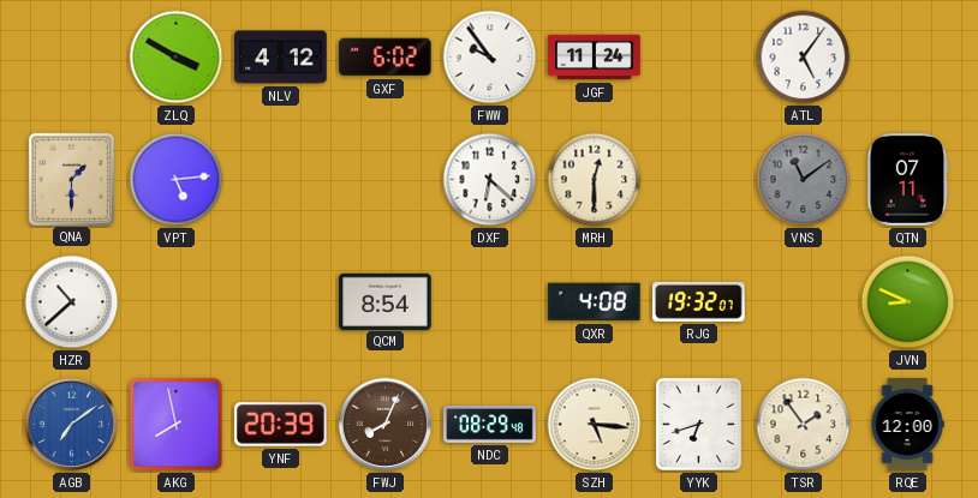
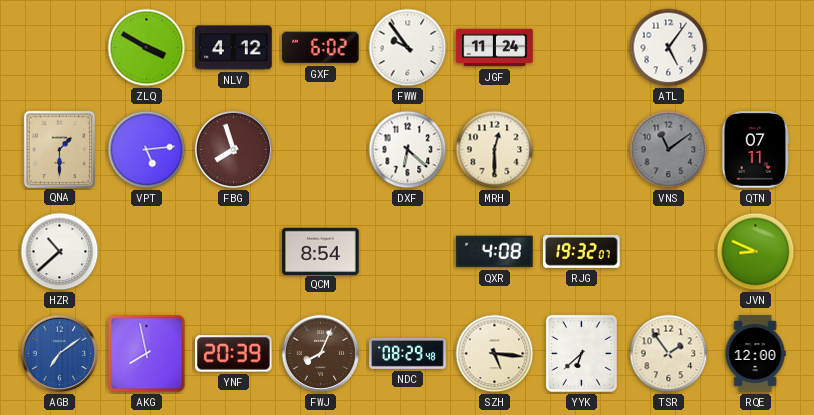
FBG: none -> 7:57 (234, 150)
YYK: 6:42 -> 6:38 (581, 353)
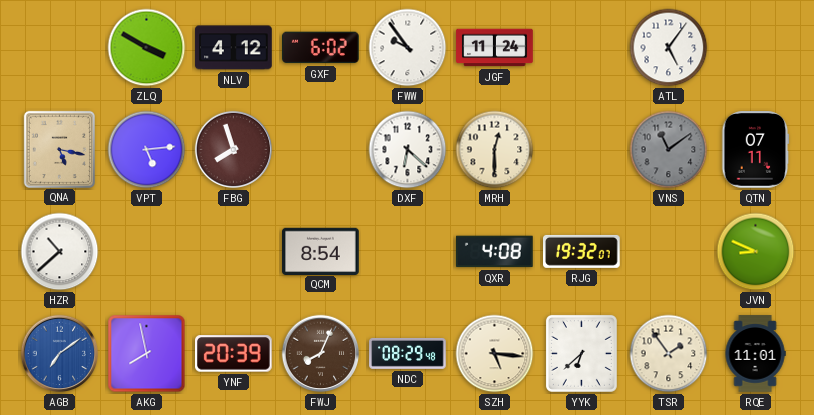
QNA: 1:30 -> 5:17 (59, 149)
RQE: 12:00 -> 11:01 (755, 354)
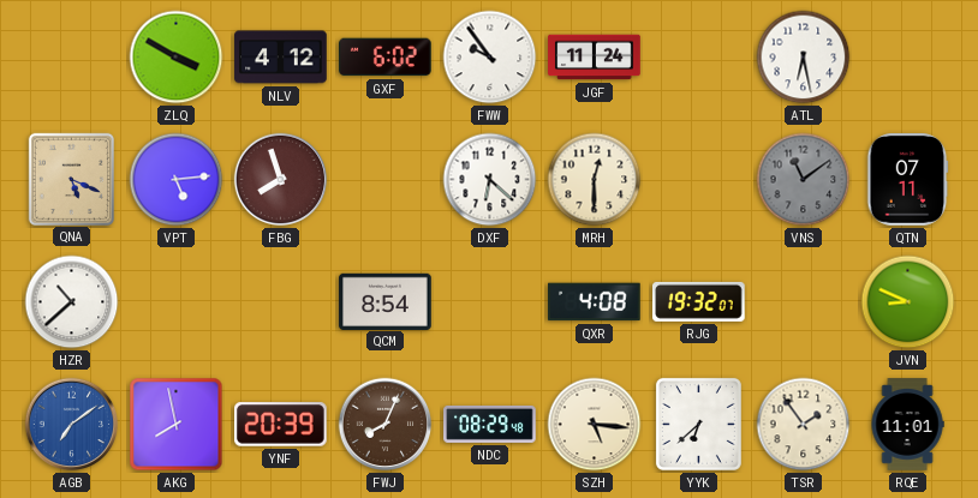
ATL: 5:06 -> 6:28 (804, 58)
QNA: 5:17 -> 5:19 (71, 179)
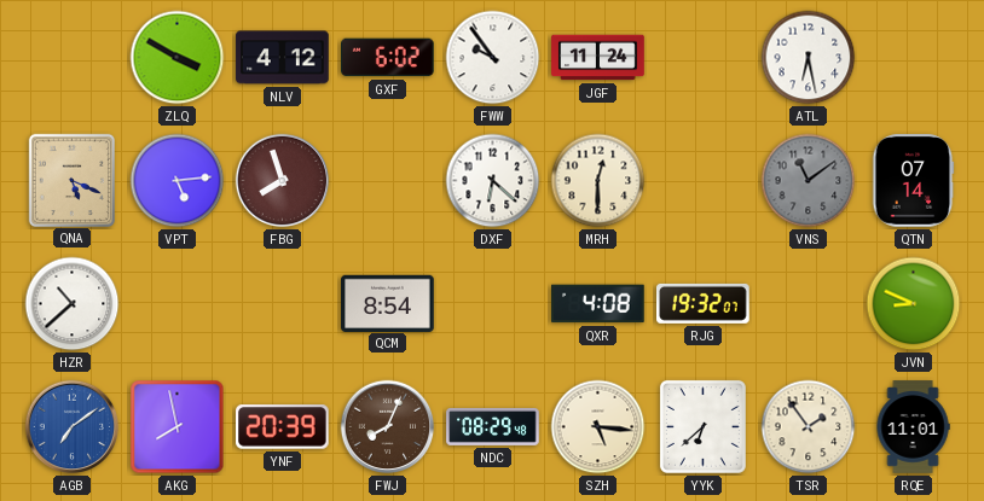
QTN: 07:11 -> 07:14 (914, 181)
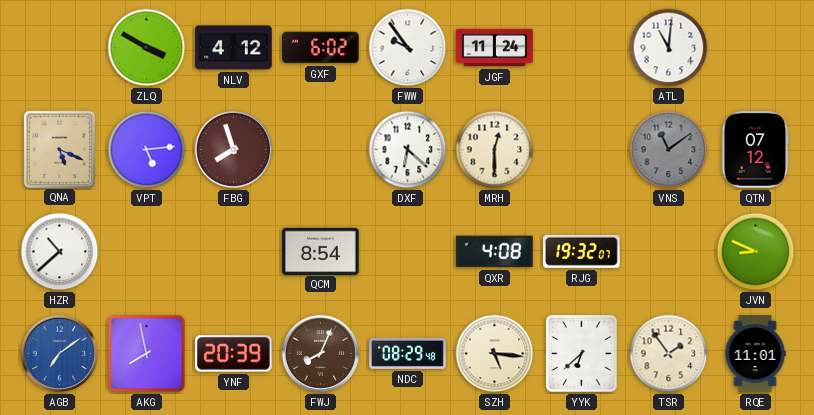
ATL: 6:28 -> 11:01 (669, 48)
QTN: 07:14 -> 07:12 (756, 150)
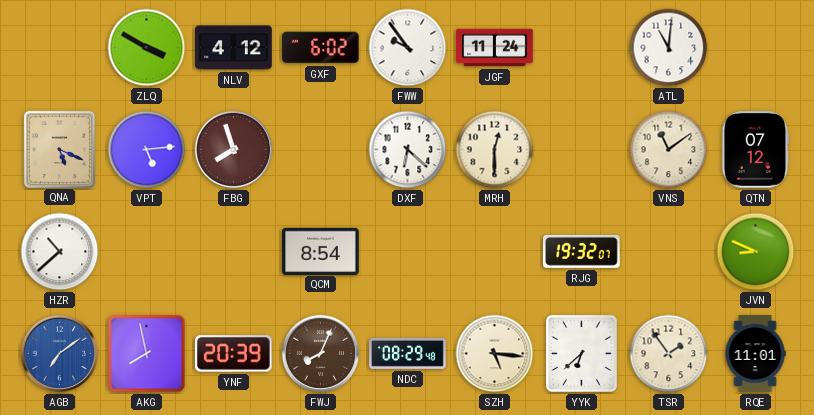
VNS dial: grey -> cream (669, 150)
QXR: 4:08 -> none (495, 252)
